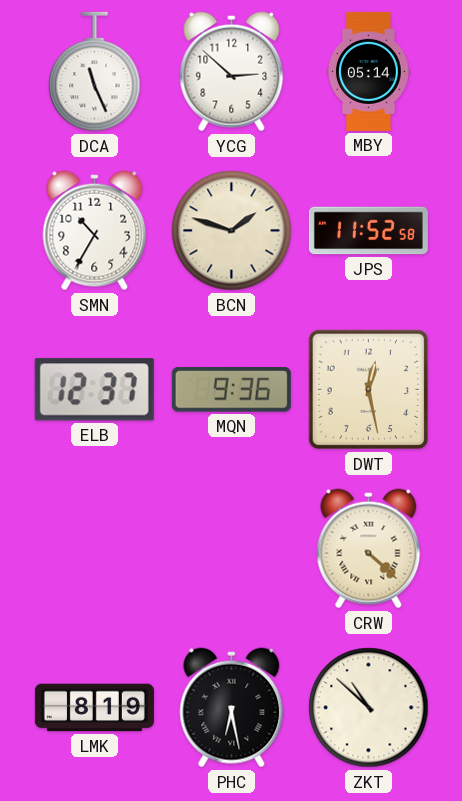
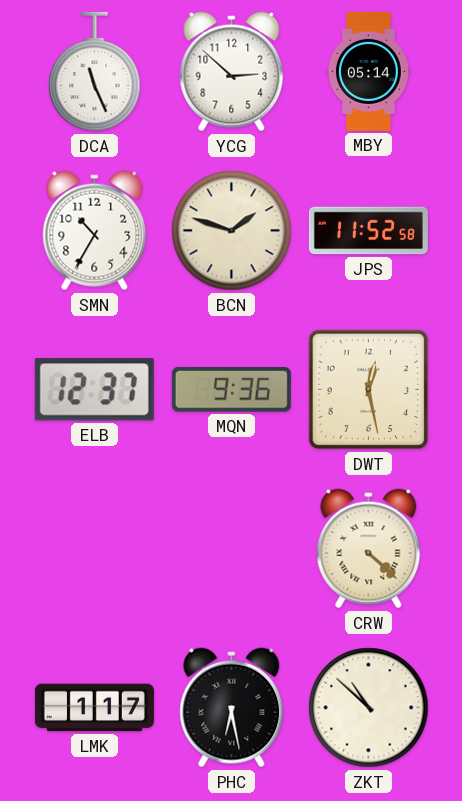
LMK: 8:19 -> 1:17 (94, 708)
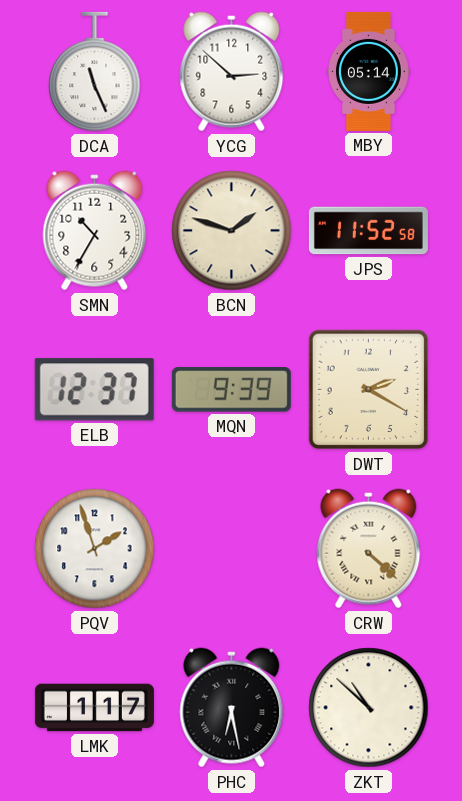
MQN: 9:36 -> 9:39 (231, 390)
DWT: 12:28 -> 2:20 (369, 390)
PQV: none -> 1:57 (95, 549)
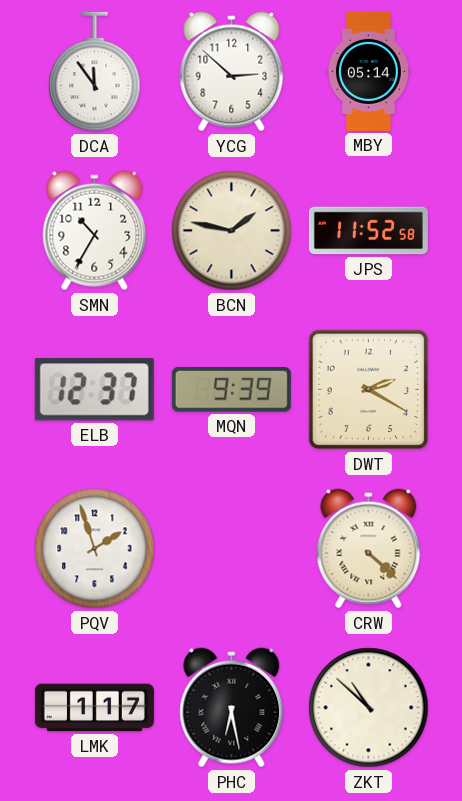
DCA: 11:26 -> 11:54 (95, 72)
BCN: 1:48 -> 1:47 (232, 231)
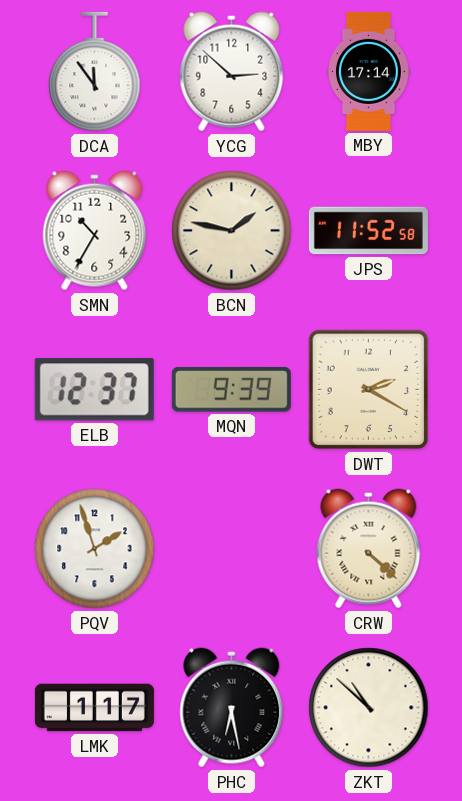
MBY: 05:14 -> 17:14 (369, 71)
